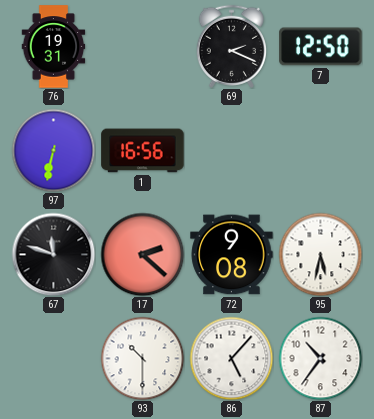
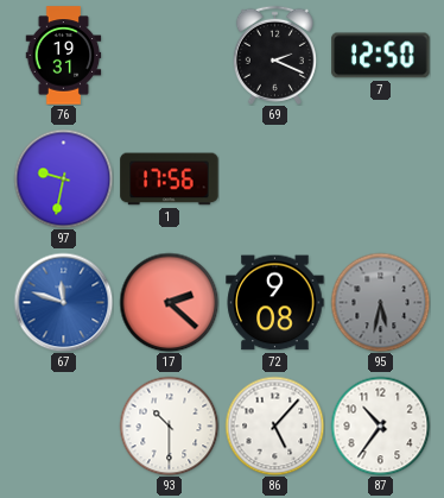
97: 6:32 -> 9:32 (63, 178)
1: 16:56 -> 17:56 (170, 179)
67 dial: black -> blue (63, 302)
95 dial: white -> grey (380, 302)
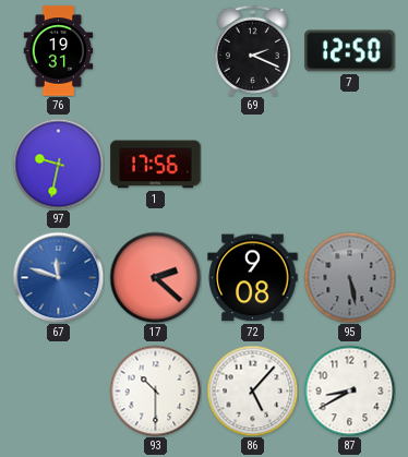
95: 5:32 -> 5:28 (349, 277)
87: 10:36 -> 8:40 (349, 390)
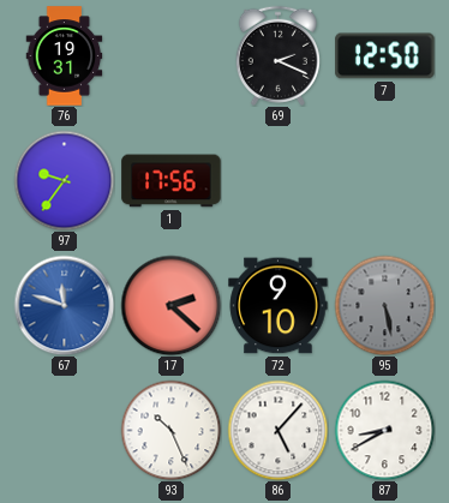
97: 9:32 -> 9:36 (64, 180)
72: 9:08 -> 9:10 (279, 306)
93: 10:30 -> 10:26 (170, 430)
